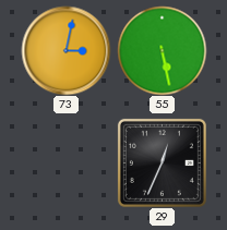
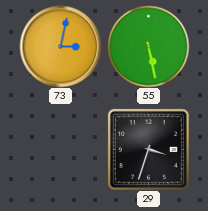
29: 12:34 -> 3:33 (148, 149)
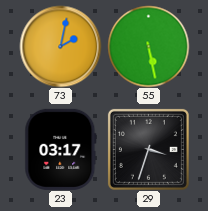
73: 3:02 -> 2:02 (60, 46)
23: none -> 03:17 (61, 149)
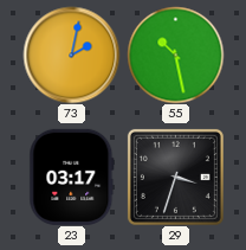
55: 5:28 -> 10:28 (175, 55)
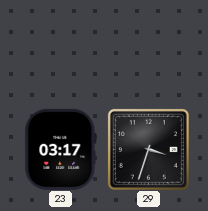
73: 2:02 -> none (71, 55)
55: 10:28 -> none (175, 55)
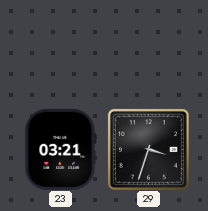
23: 03:17 -> 03:21 (61, 149)
